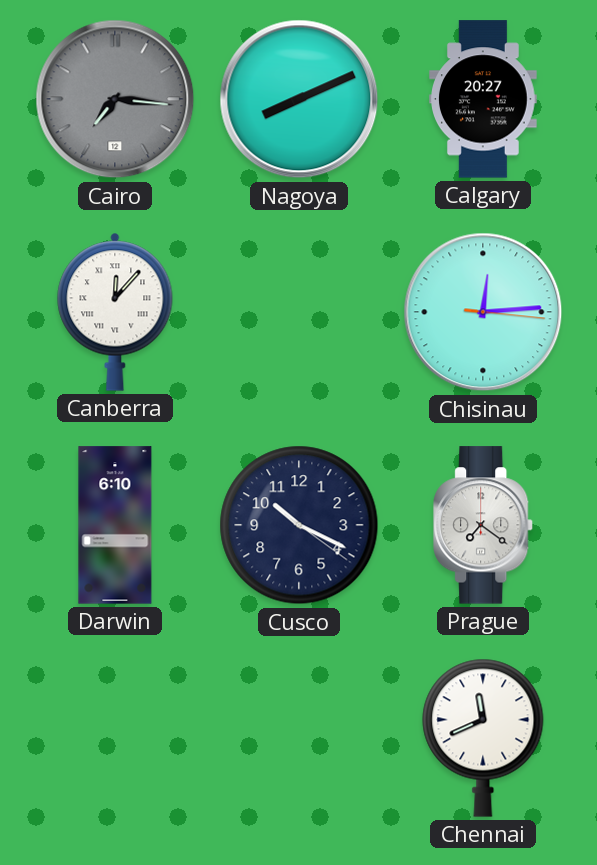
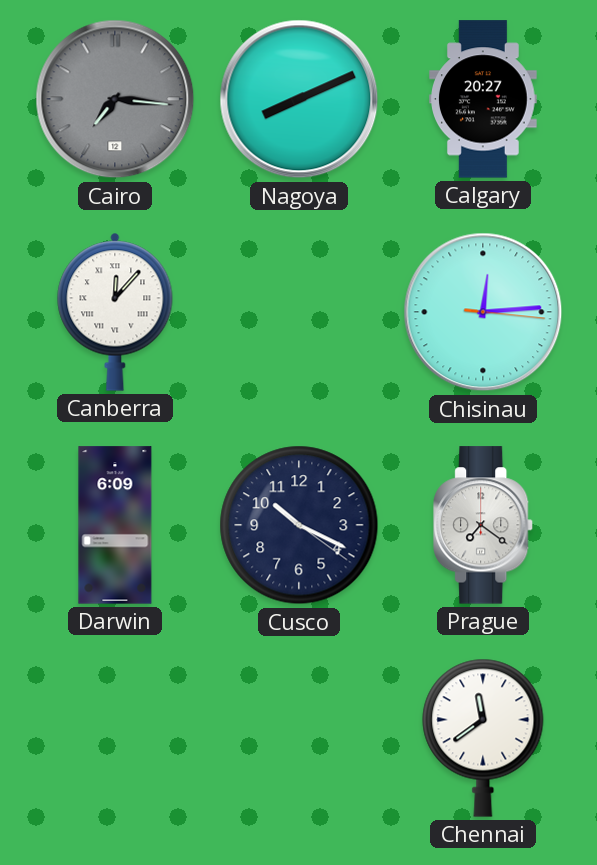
Darwin: 6:10 -> 6:09 (115, 525)
Chennai: 11:41 -> 11:39 (483, 738)
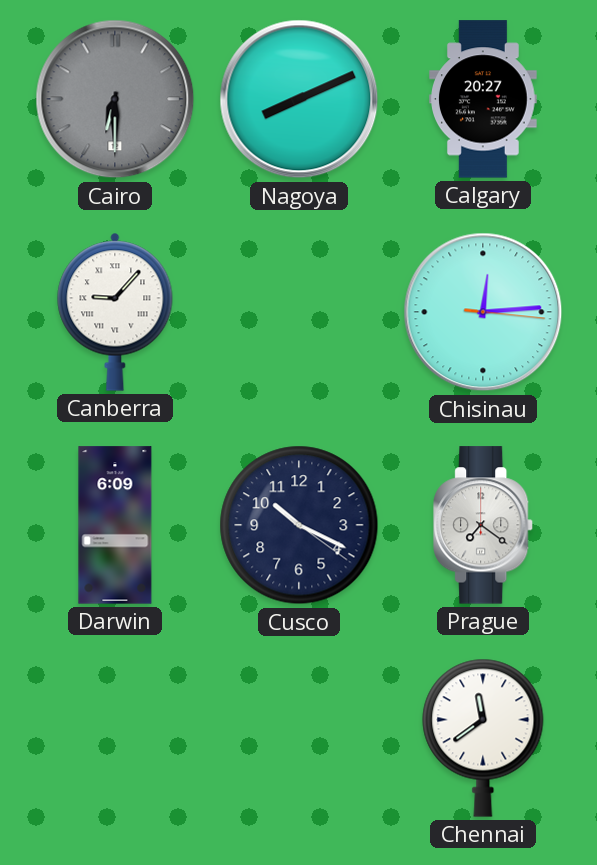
Cairo: 7:16 -> 6:30 (115, 99)
Canberra: 12:07 -> 9:07 (115, 312)
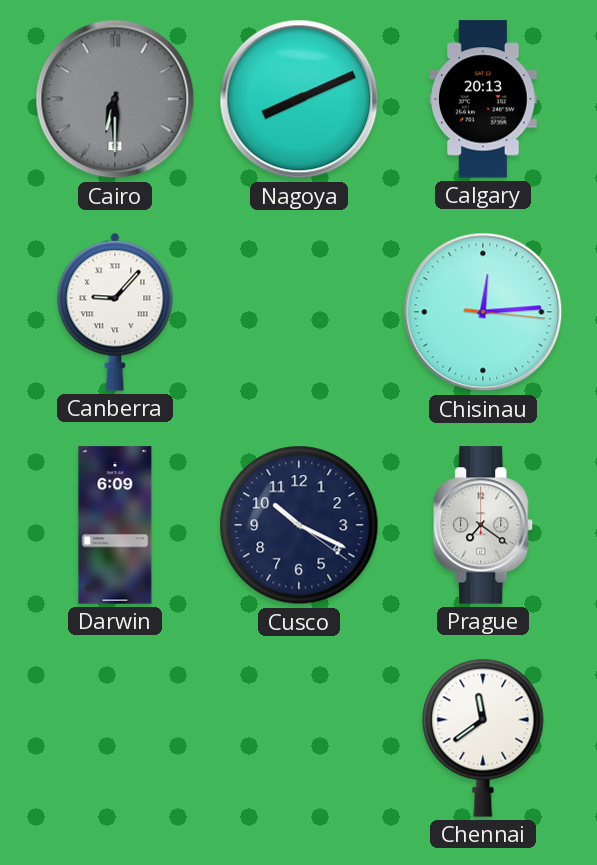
Calgary: 20:27 -> 20:13 (484, 99)
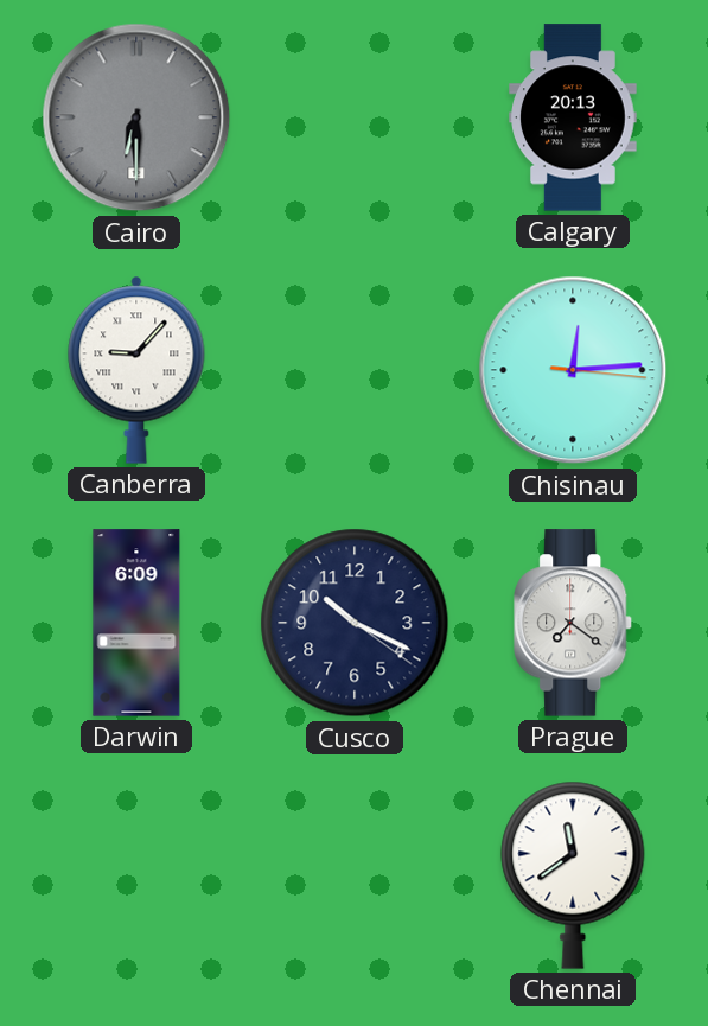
Nagoya: 8:11 -> none (299, 99)
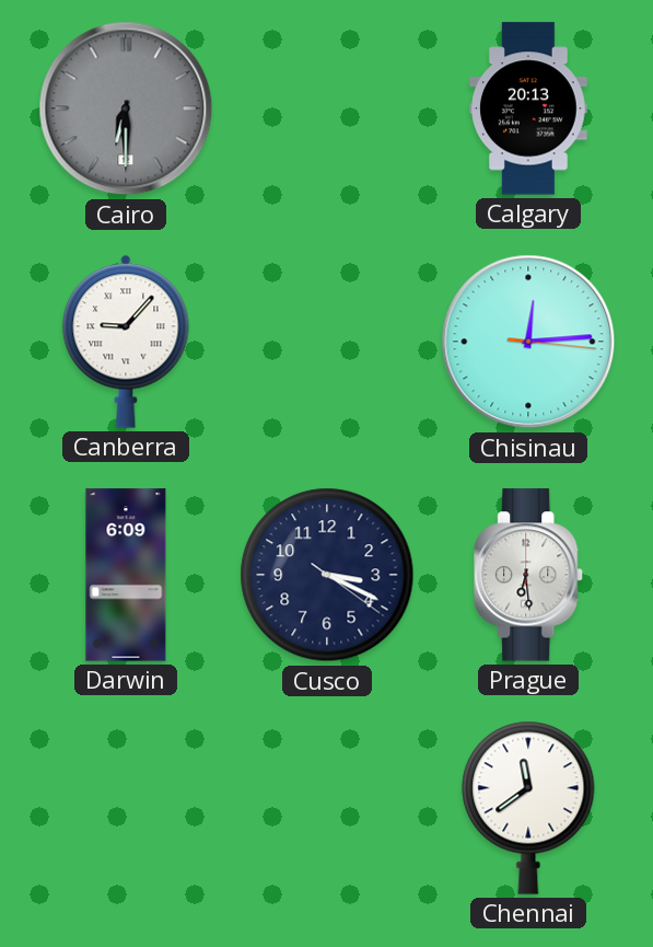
Cusco: 10:19 -> 3:19 (327, 575)
Prague: 7:21 -> 6:29 (529, 575)
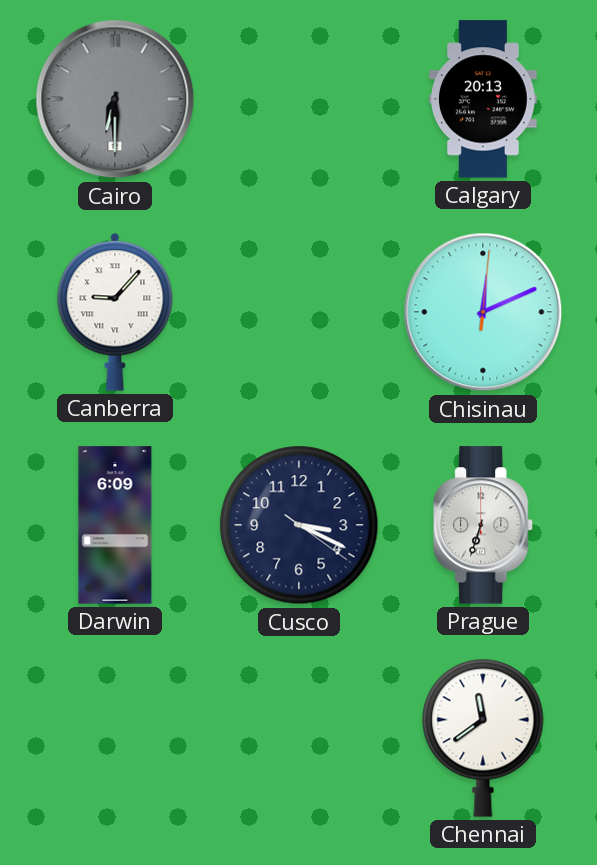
Chisinau: 12:14 -> 12:11 (483, 312)
Prague: 6:29 -> 6:33 (484, 525)
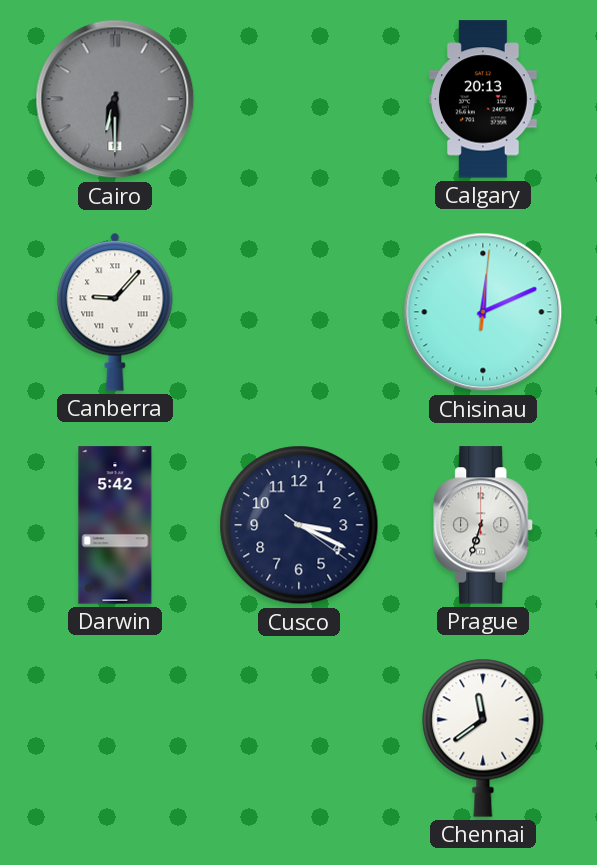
Darwin: 6:09 -> 5:42 (115, 525)
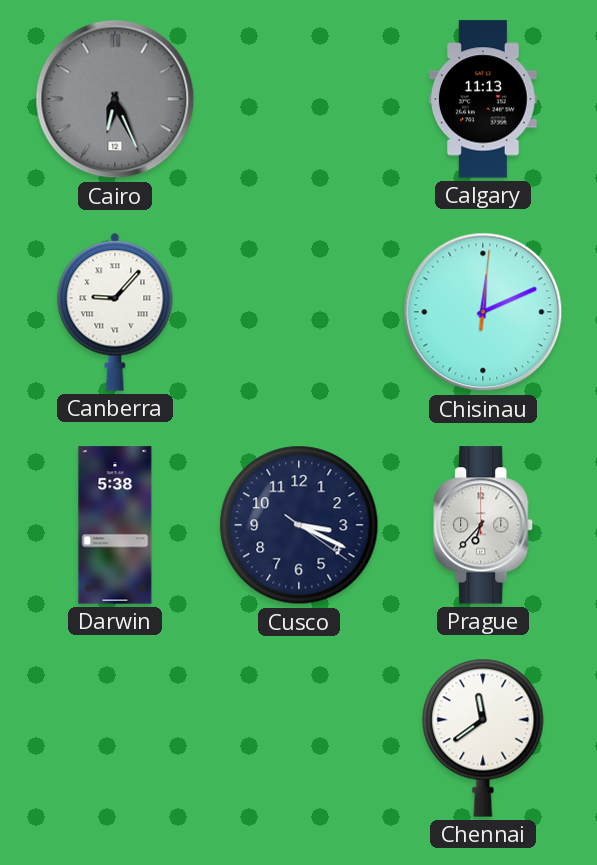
Cairo: 6:30 -> 6:26 (115, 99)
Calgary: 20:13 -> 11:13 (484, 99)
Darwin: 5:42 -> 5:38 (115, 525)
Prague: 6:33 -> 6:37 (484, 525)
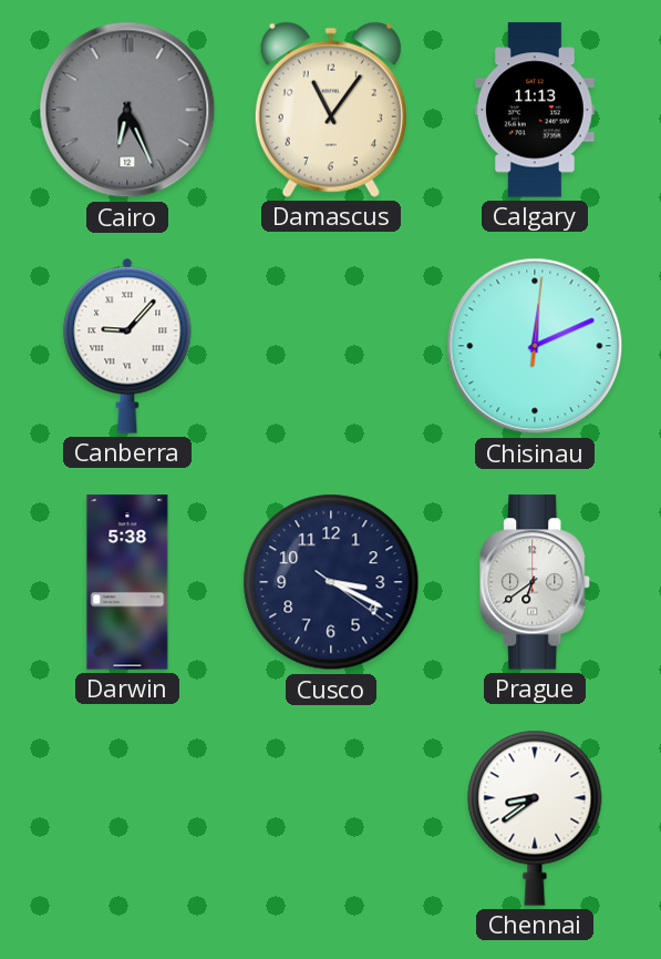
Damascus: none -> 11:06 (331, 110)
Prague: 6:37 -> 6:39 (536, 582)
Chennai: 11:39 -> 8:39 (535, 818)
